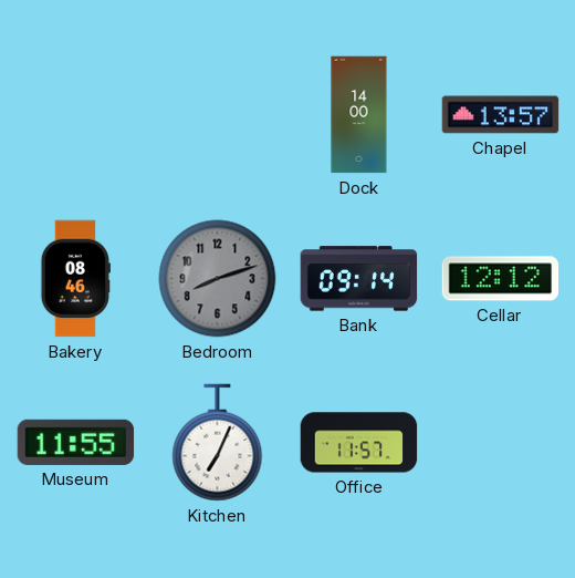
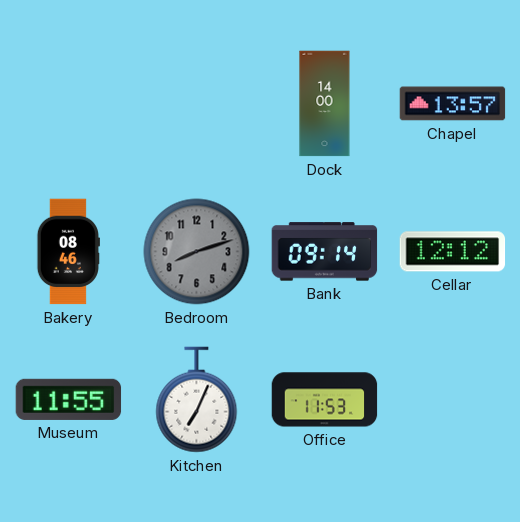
Office: 11:57 -> 11:53 (325, 400)
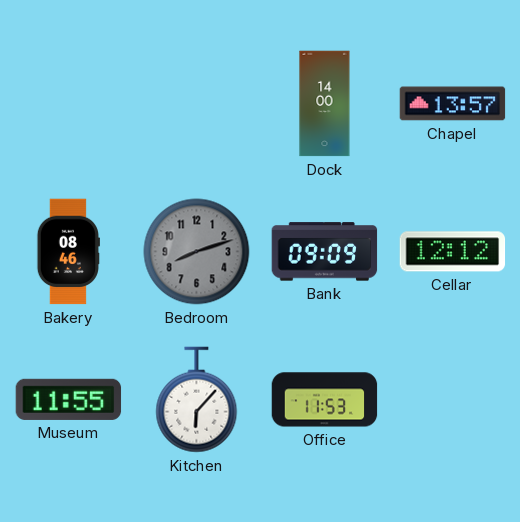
Bank: 09:14 -> 09:09 (325, 252)
Kitchen: 7:04 -> 6:07 (197, 400)
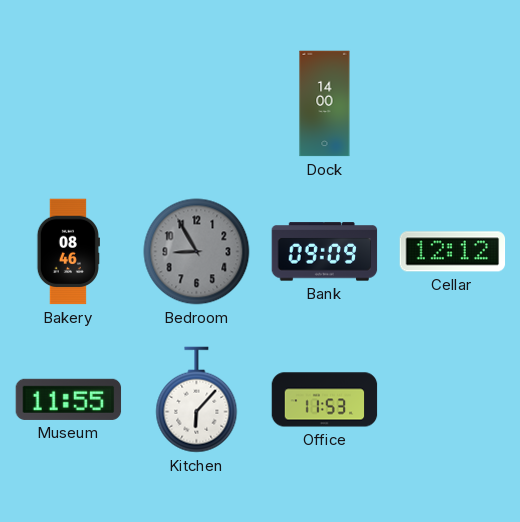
Chapel: 13:57 -> none (453, 104)
Bedroom: 8:12 -> 8:55 (197, 252)
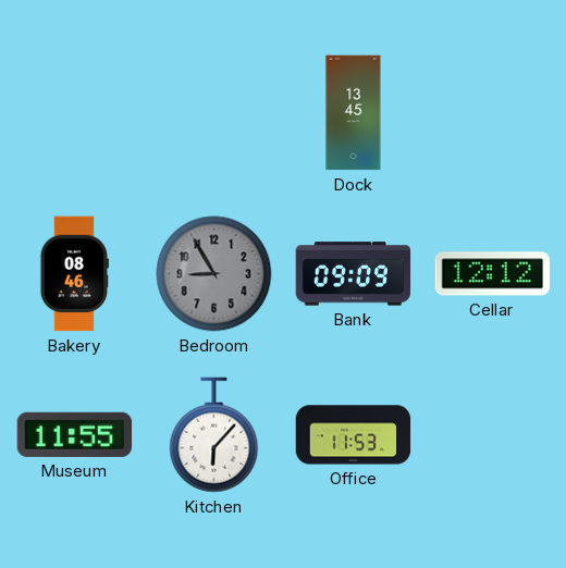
Dock: 14:00 -> 13:45 (354, 113)
